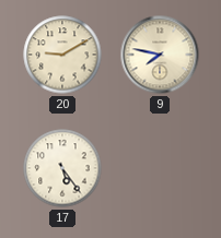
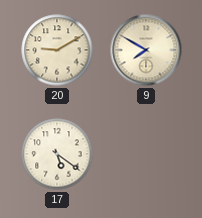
9: 7:47 -> 7:50 (146, 50)
17: 5:24 -> 5:21 (57, 154)
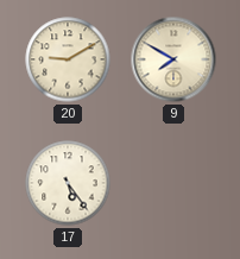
17: 5:21 -> 5:24 (68, 183)
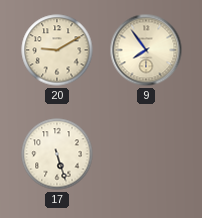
9: 7:50 -> 7:54 (146, 50)
17: 5:24 -> 5:27 (57, 154)
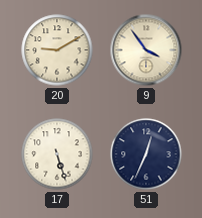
9: 7:54 -> 3:54 (146, 50)
51: none -> 12:34 (146, 154)
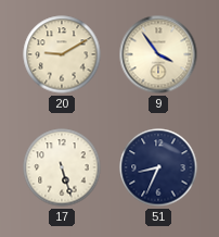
51: 12:34 -> 8:34 (158, 167)
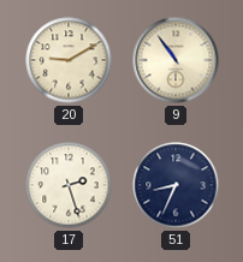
9: 3:54 -> 10:54 (176, 60)
17: 5:27 -> 2:27 (69, 185)
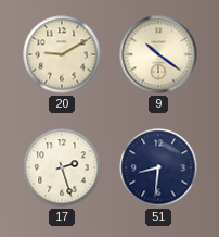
9: 10:54 -> 10:21 (158, 54)
51: 8:34 -> 8:31 (158, 167)
